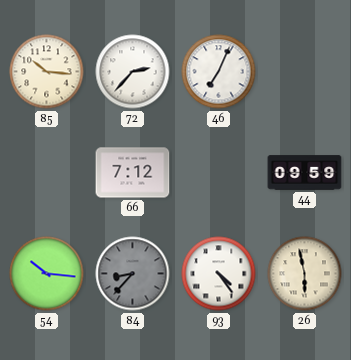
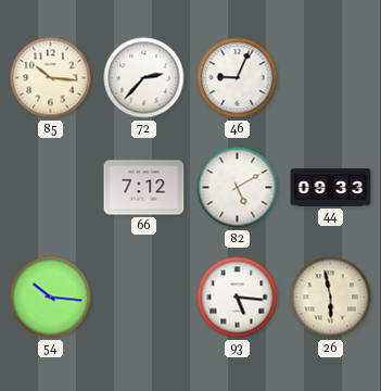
46: 7:04 -> 9:04 (238, 78)
82: none -> 5:10 (238, 188)
44: 09:59 -> 09:33 (331, 188)
84: 8:37 -> none (133, 274)
93: 4:24 -> 5:16 (238, 298)
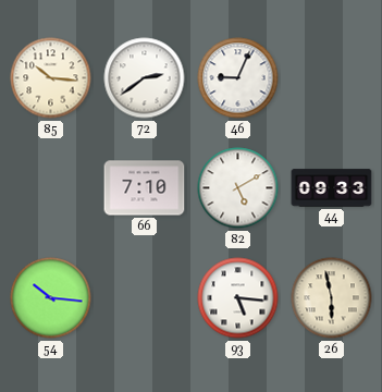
72: 2:37 -> 2:39 (145, 78)
66: 7:12 -> 7:10 (145, 188)
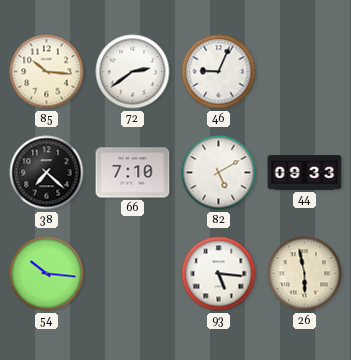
38: none -> 7:22 (47, 173)
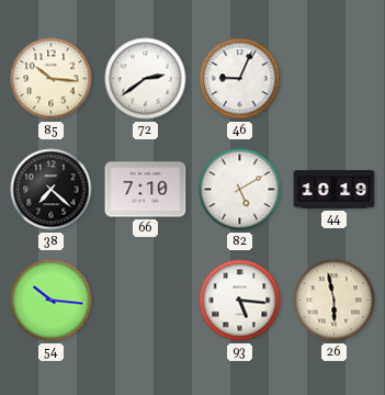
44: 09:33 -> 10:19 (335, 190)
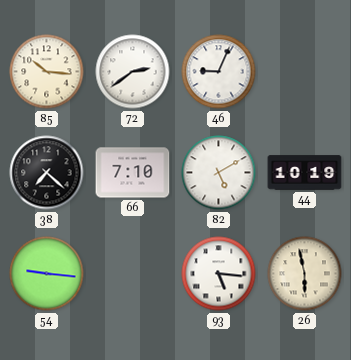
54: 10:16 -> 9:16 (47, 274)
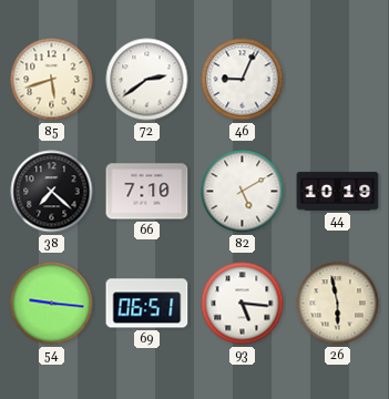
85: 10:16 -> 5:42 (52, 80)
69: none -> 06:51 (147, 304)
